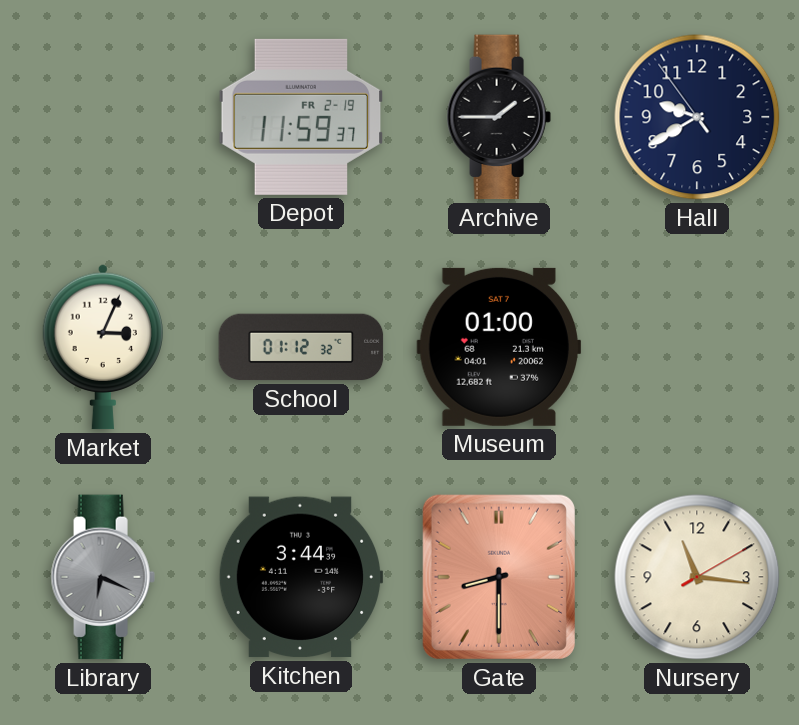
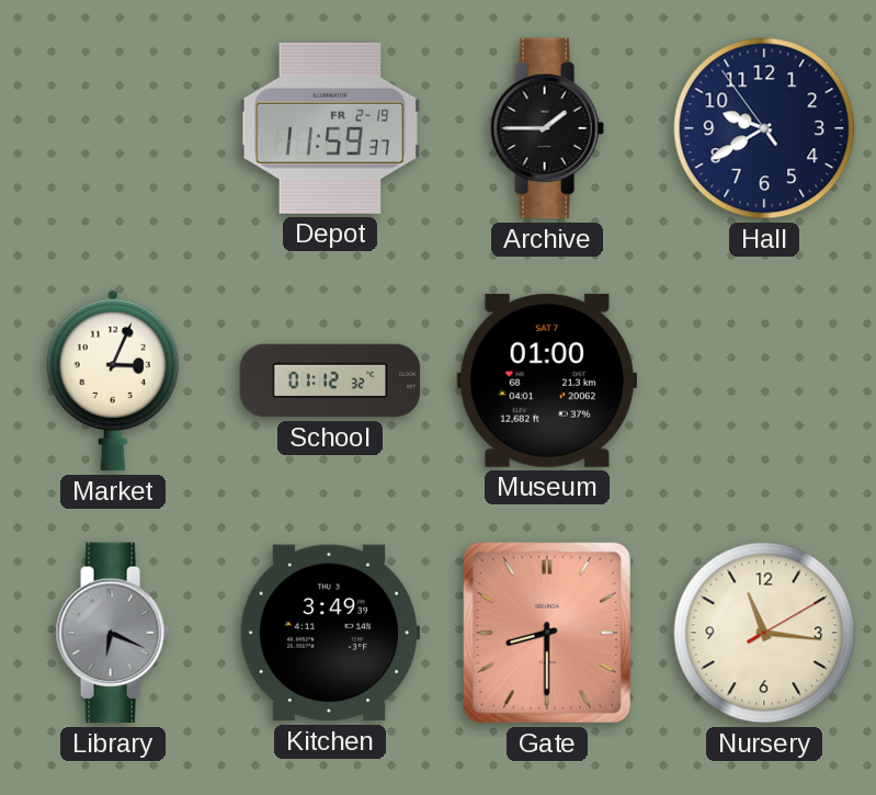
Kitchen: 3:44 -> 3:49 (330, 633)
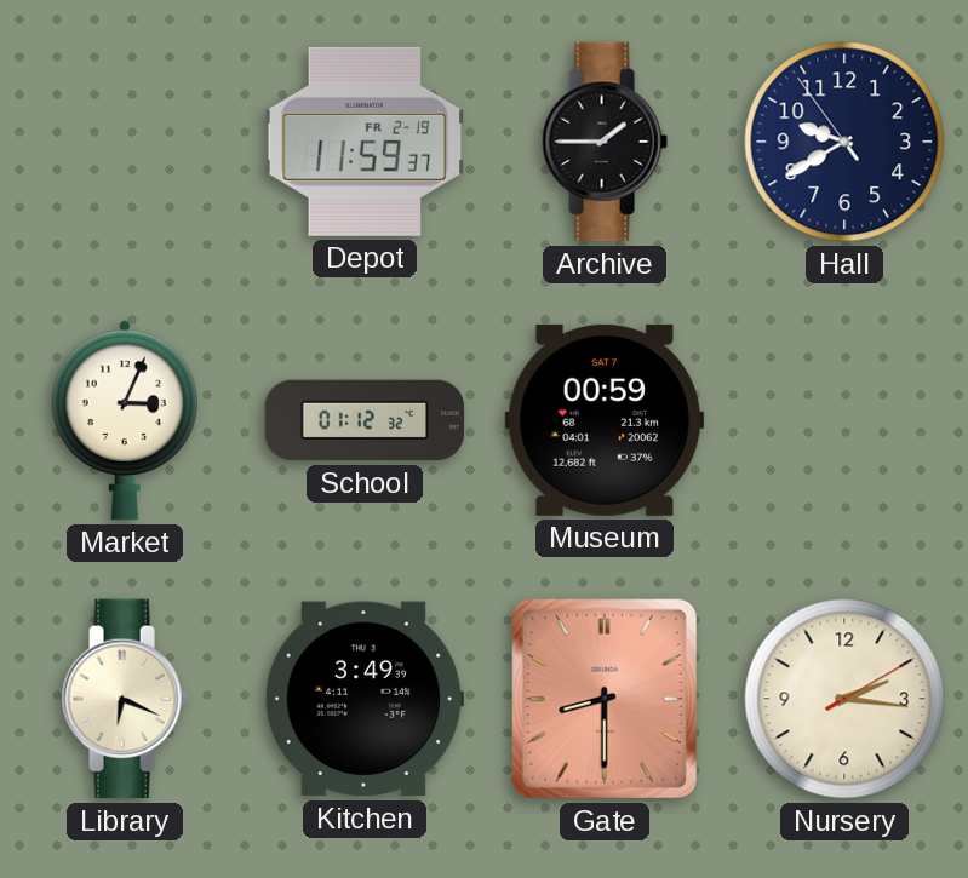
Museum: 01:00 -> 00:59 (605, 420)
Library dial: grey -> cream (125, 699)
Nursery: 11:16 -> 2:16 (844, 699)
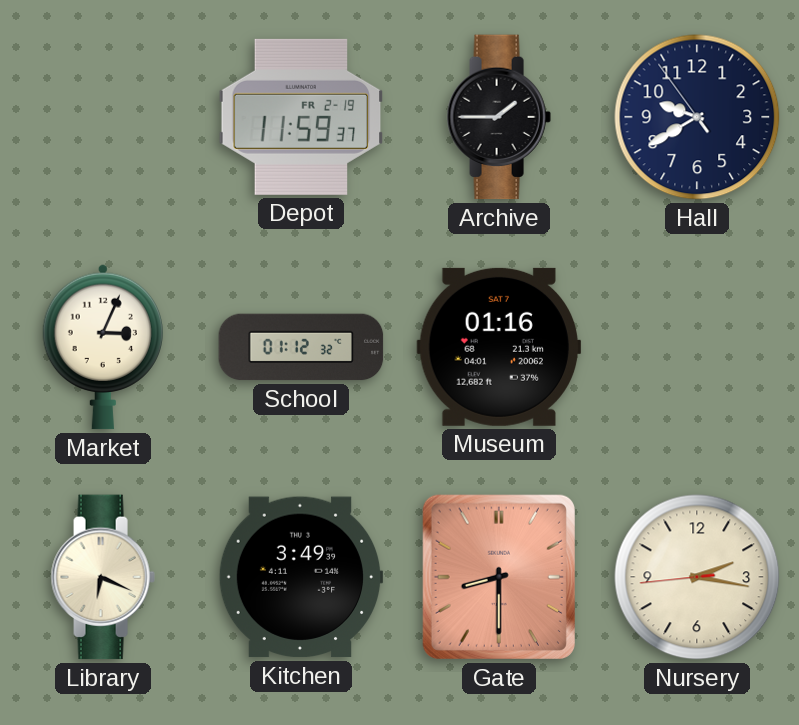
Museum: 00:59 -> 01:16 (499, 347)
Nursery: 2:16:10 -> 2:16:44 (697, 577)
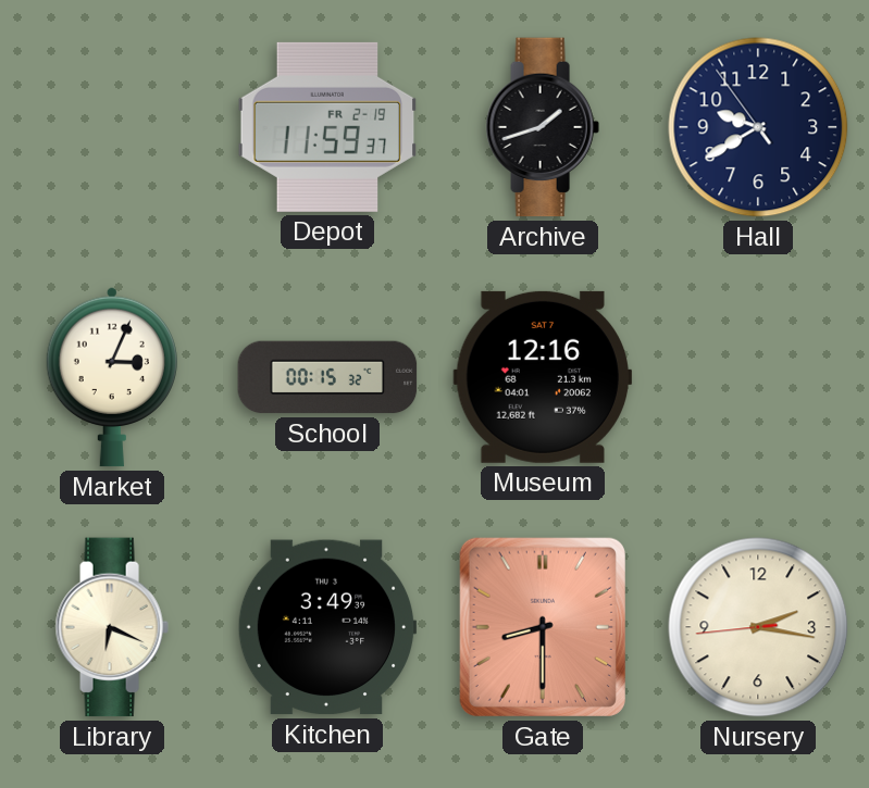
Archive: 1:45 -> 1:42 (543, 127)
School: 01:12 -> 00:15 (327, 377)
Museum: 01:16 -> 12:16 (543, 377)
